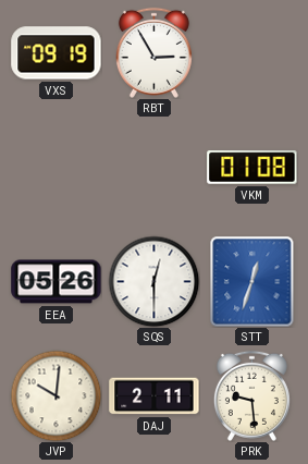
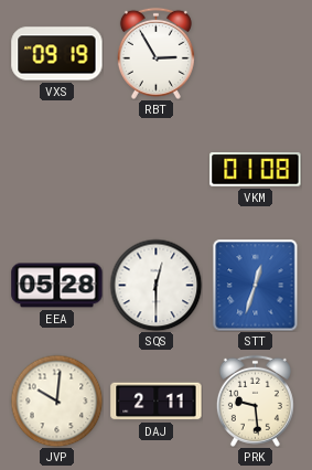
EEA: 05:26 -> 05:28 (57, 286)
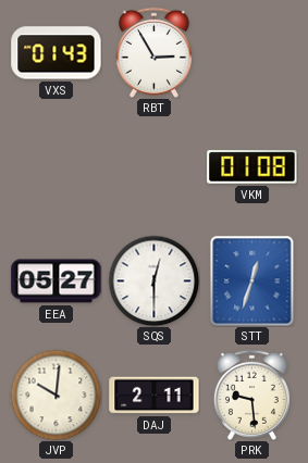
VXS: 09:19 -> 01:43 (57, 53)
EEA: 05:28 -> 05:27 (57, 281)
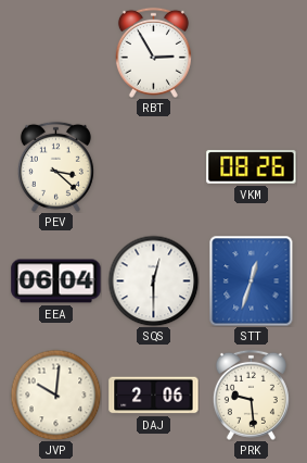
VXS: 01:43 -> none (57, 53)
PEV: none -> 3:22 (55, 166)
VKM: 01:08 -> 08:26 (252, 167)
EEA: 05:27 -> 06:04 (56, 281)
DAJ: 2:11 -> 2:06 (154, 396)
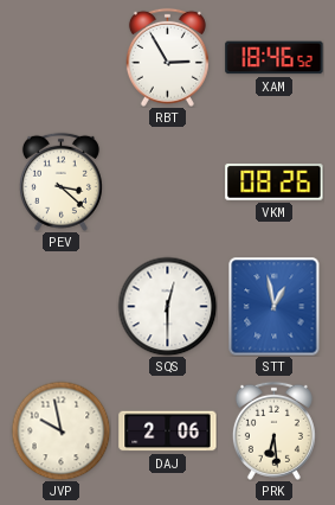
XAM: none -> 18:46 (275, 58)
EEA: 06:04 -> none (56, 281)
STT: 12:33 -> 12:58 (275, 306)
JVP: 10:01 -> 9:58 (60, 430)
PRK: 9:29 -> 6:29 (273, 430)
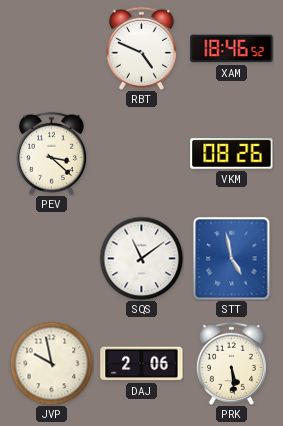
RBT: 2:55 -> 4:49 (141, 48)
SQS: 12:30 -> 11:09 (141, 258)
STT: 12:58 -> 4:58 (232, 258)
PRK: 6:29 -> 5:29 (231, 363)
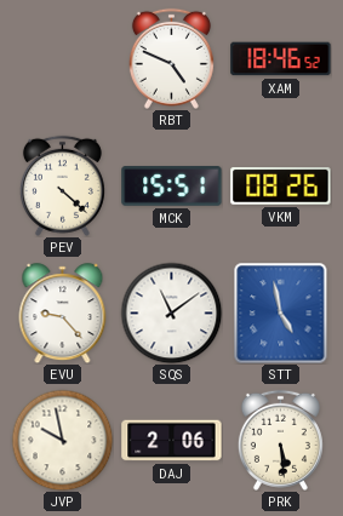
PEV: 3:22 -> 4:22 (62, 185)
MCK: none -> 15:51 (172, 187)
EVU: none -> 9:23 (63, 314)
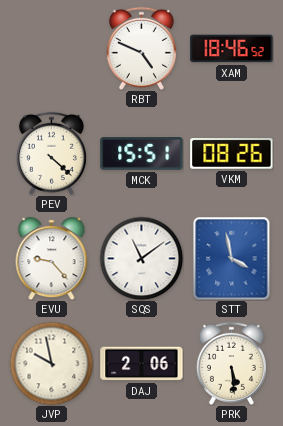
STT: 4:58 -> 3:58 (232, 258)
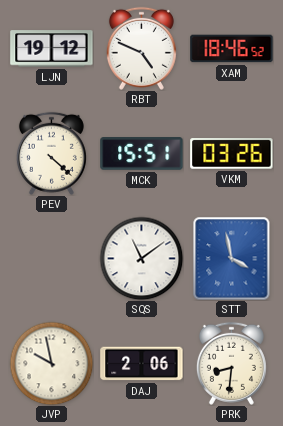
LJN: none -> 19:12 (52, 49)
VKM: 08:26 -> 03:26 (232, 154)
EVU: 9:23 -> none (52, 259)
PRK: 5:29 -> 8:31 (231, 363)
